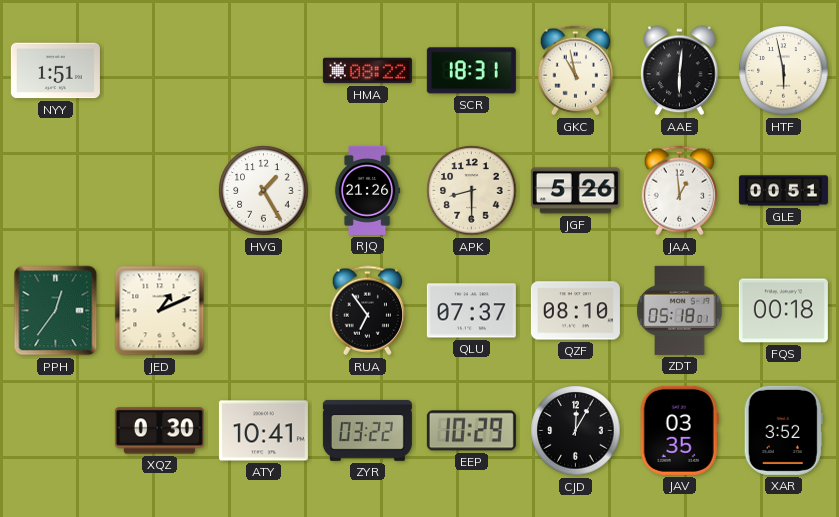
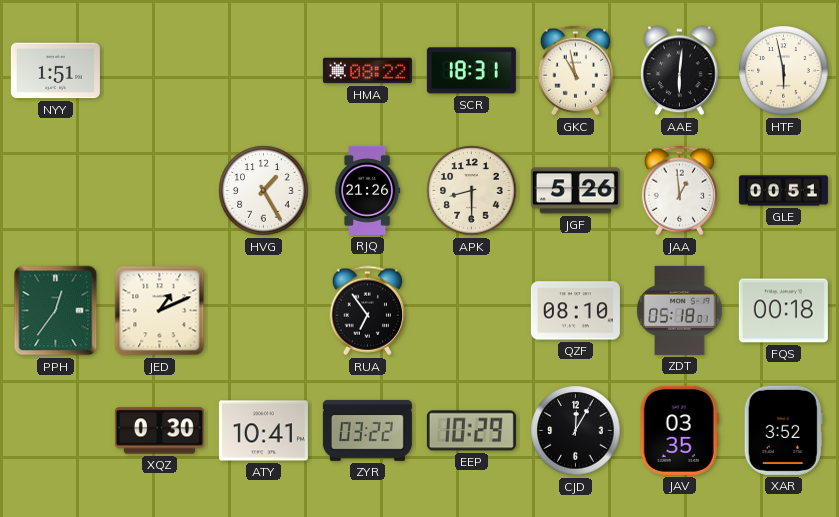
QLU: 07:37 -> none (471, 311)
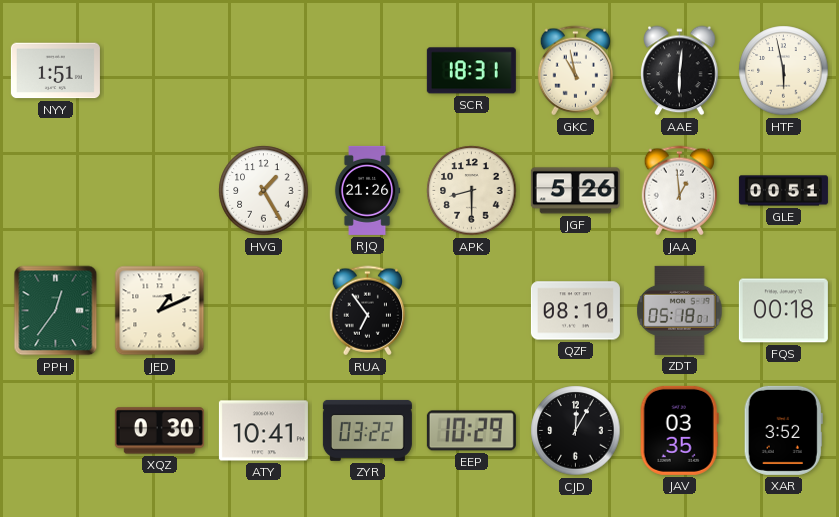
HMA: 08:22 -> none (367, 71)
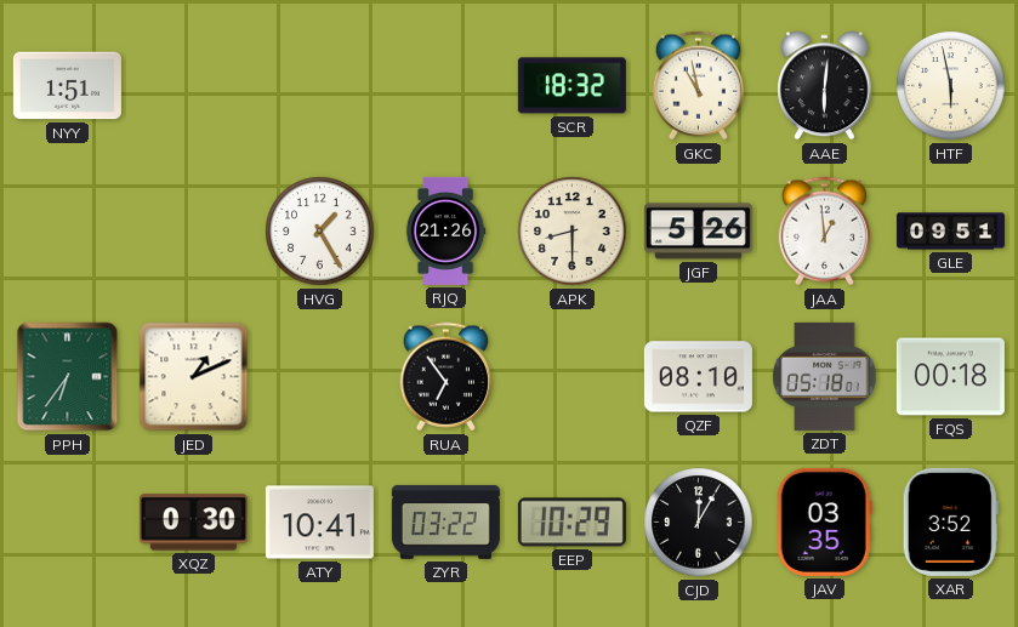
SCR: 18:31 -> 18:32 (571, 86)
GLE: 00:51 -> 09:51 (950, 232)
PPH: 12:36 -> 6:36 (68, 377)
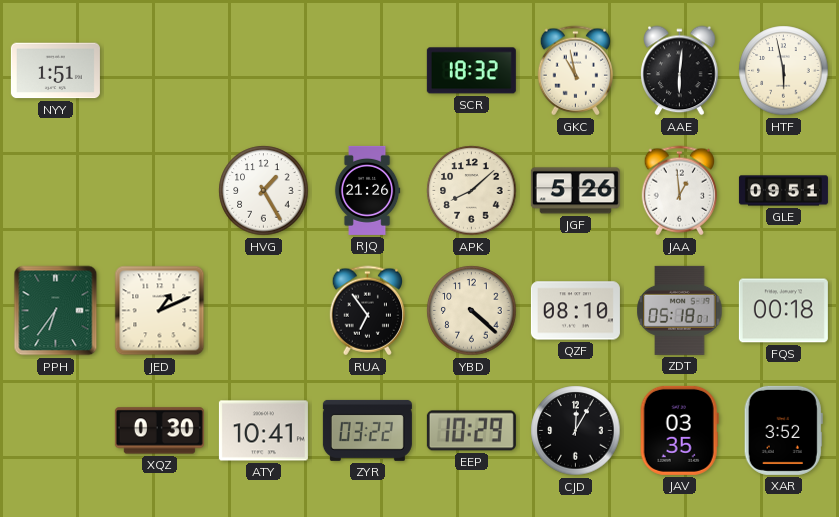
APK: 8:30 -> 8:08 (472, 191)
YBD: none -> 4:22 (472, 311)
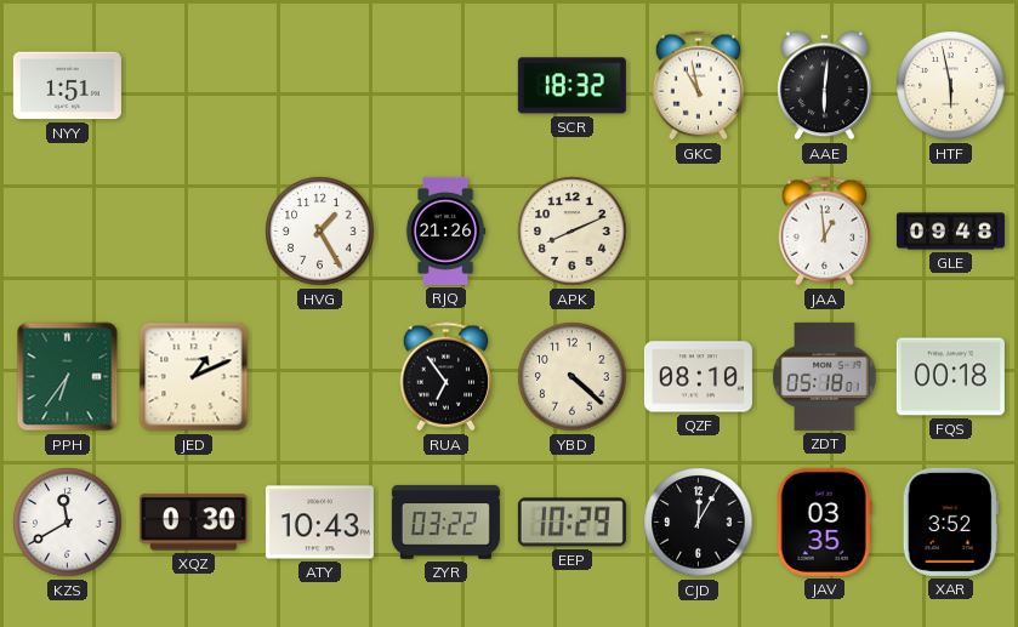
APK: 8:08 -> 8:11 (573, 232)
JGF: 5:26 -> none (575, 191)
GLE: 09:51 -> 09:48 (950, 232)
KZS: none -> 11:40 (68, 523)
ATY: 10:41 -> 10:43 (319, 523)
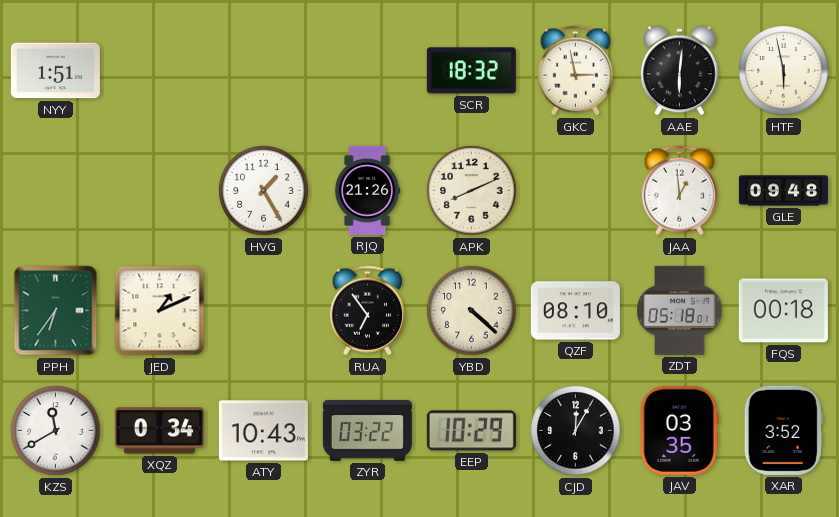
GKC: 10:58 -> 2:58 (575, 71)
XQZ: 0:30 -> 0:34 (159, 431)
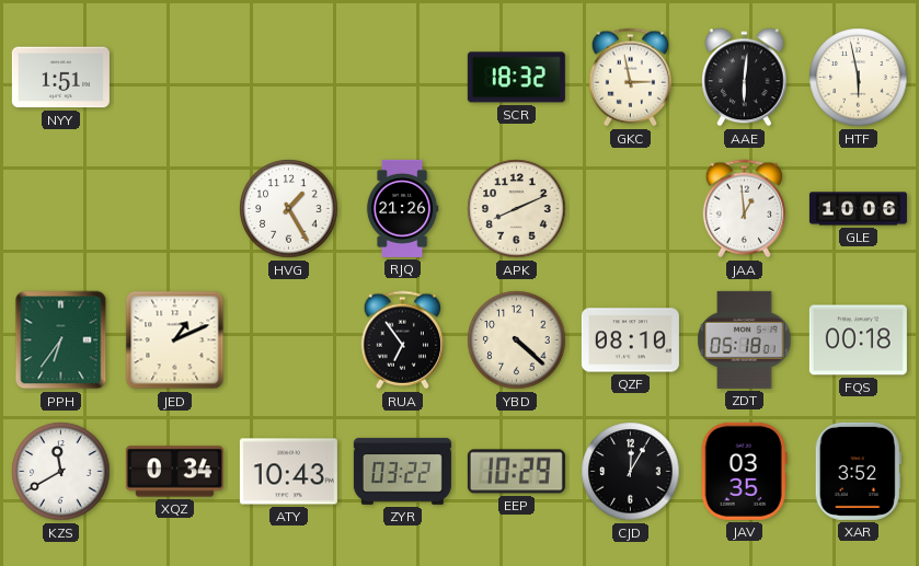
GLE: 09:48 -> 10:06 (858, 209)
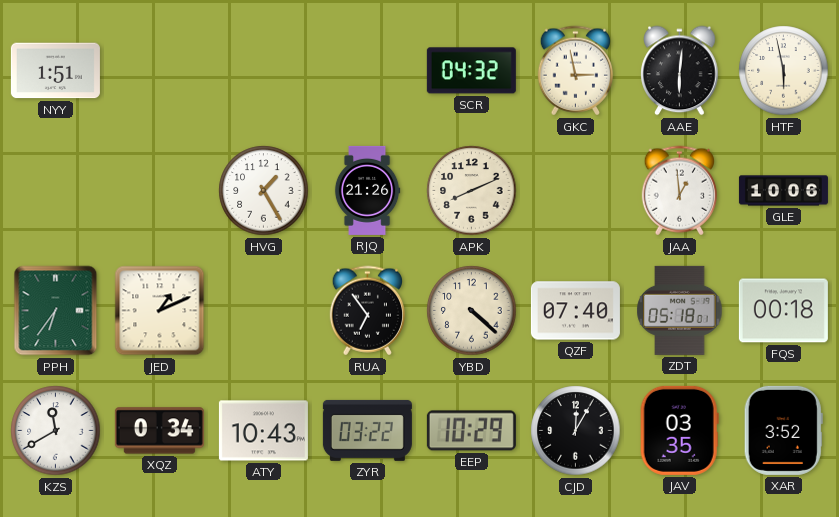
SCR: 18:32 -> 04:32 (471, 71)
QZF: 08:10 -> 07:40 (575, 311)
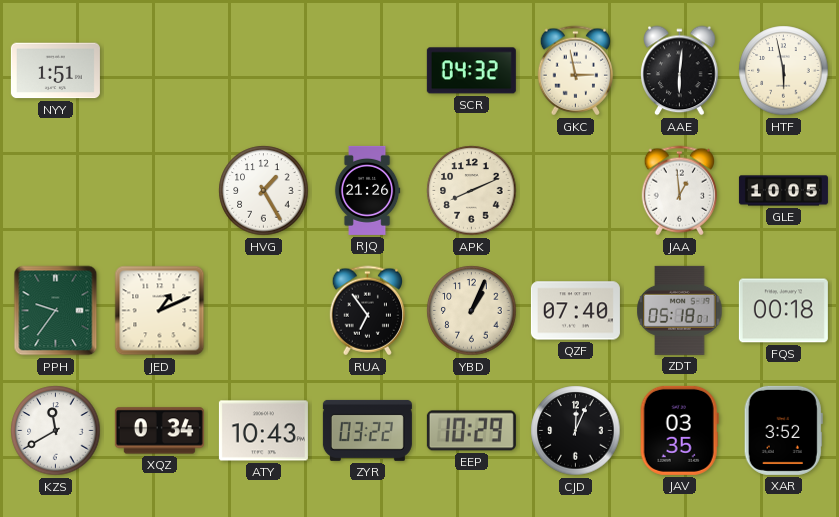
GLE: 10:06 -> 10:05 (783, 191)
PPH: 6:36 -> 9:36 (56, 311)
YBD: 4:22 -> 1:04 (472, 311)
CJD: 12:05 -> 12:04 (576, 431)
